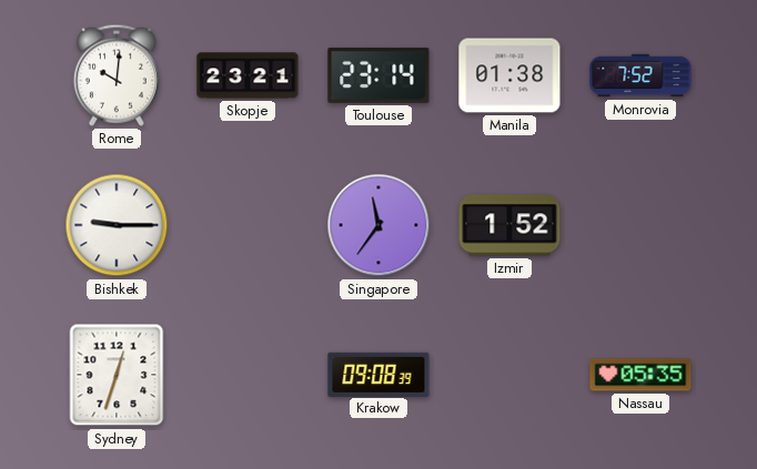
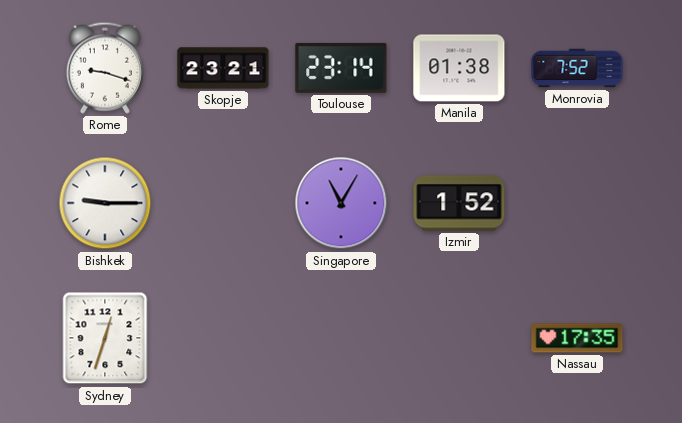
Rome: 10:01 -> 9:18 (105, 68)
Singapore: 11:36 -> 11:05 (341, 203)
Krakow: 09:08 -> none (378, 374)
Nassau: 05:35 -> 17:35 (577, 338)
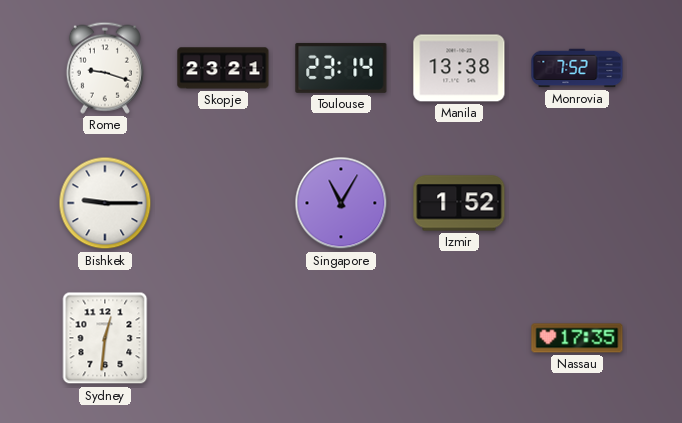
Manila: 01:38 -> 13:38 (459, 68)
Sydney: 12:33 -> 12:31 (105, 338)
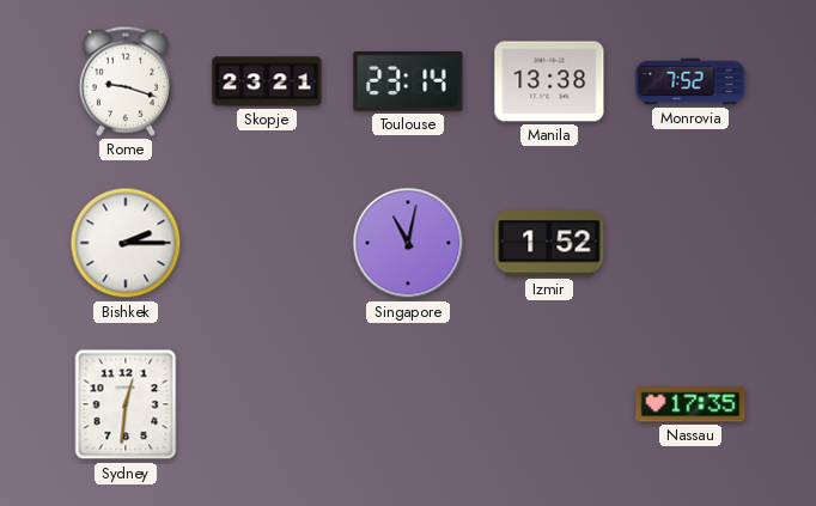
Bishkek: 9:15 -> 2:15 (126, 243)
Singapore: 11:05 -> 11:02 (408, 243)
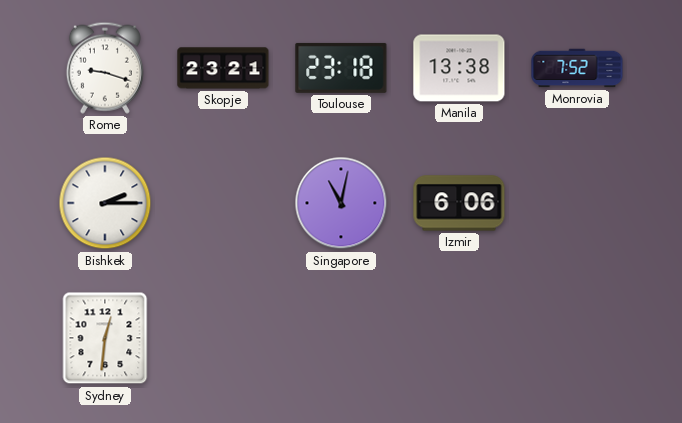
Toulouse: 23:14 -> 23:18 (341, 68)
Izmir: 1:52 -> 6:06 (459, 203)
Nassau: 17:35 -> none (690, 404)
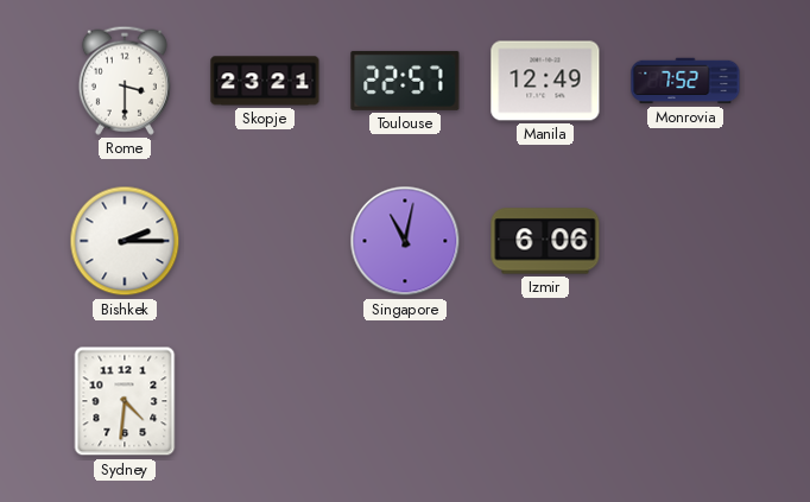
Rome: 9:18 -> 3:30 (125, 81)
Toulouse: 23:18 -> 22:57 (405, 81)
Manila: 13:38 -> 12:49 (545, 81)
Sydney: 12:31 -> 4:31 (125, 401)
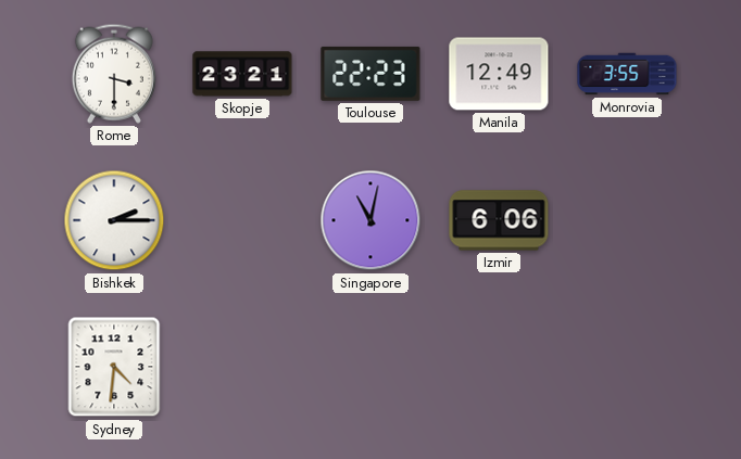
Toulouse: 22:57 -> 22:23 (370, 74)
Monrovia: 7:52 -> 3:55 (627, 74)
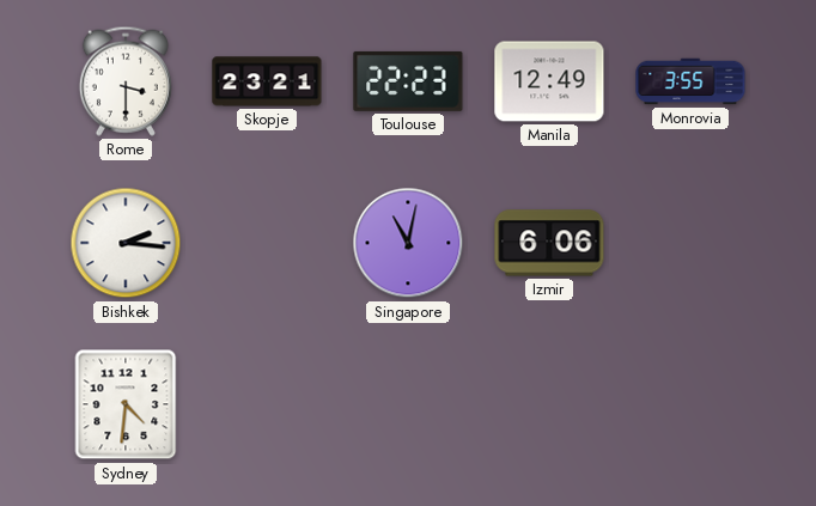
Bishkek: 2:15 -> 2:16 (126, 243)
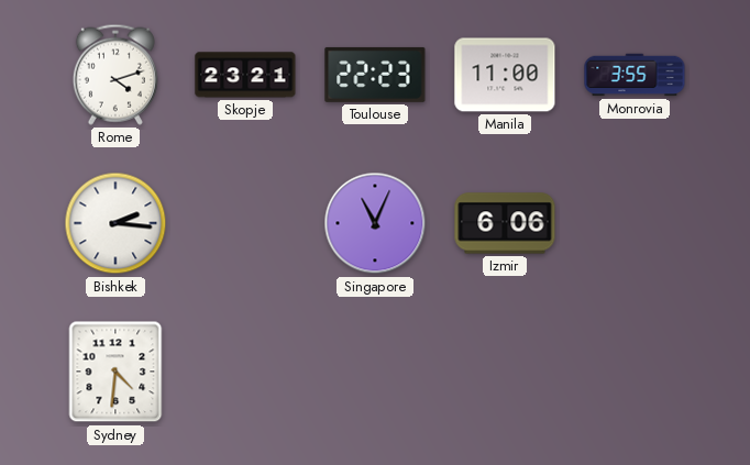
Rome: 3:30 -> 4:12 (115, 75)
Manila: 12:49 -> 11:00 (505, 75)
Singapore: 11:02 -> 11:04 (375, 223)
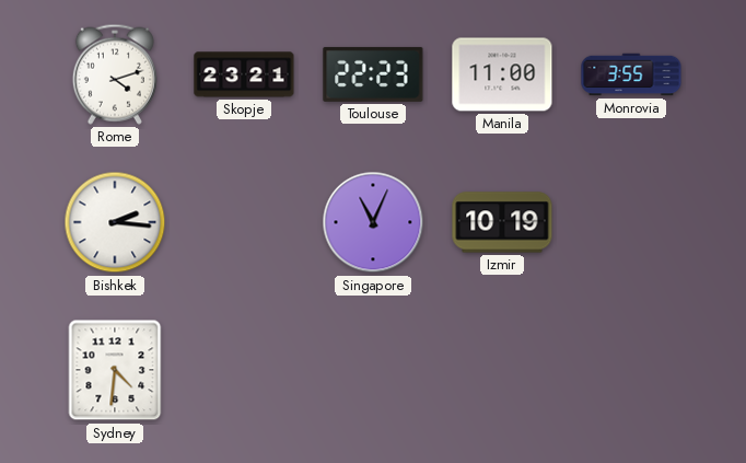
Izmir: 6:06 -> 10:19 (502, 222)
